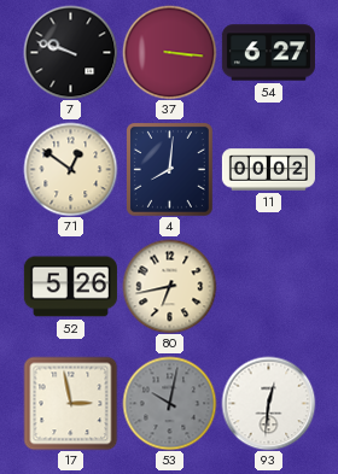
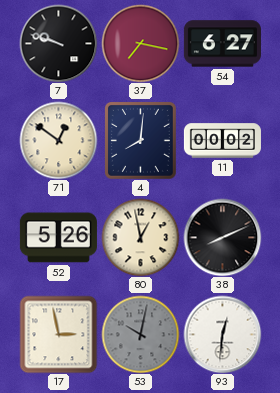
37: 3:16 -> 7:17 (140, 43)
80: 6:43 -> 12:58 (140, 237)
38: none -> 8:11 (222, 237)
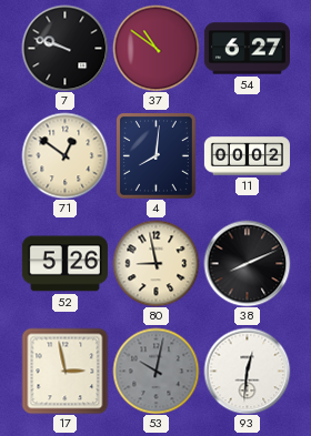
37: 7:17 -> 10:51 (155, 48)
80: 12:58 -> 8:58 (155, 263)
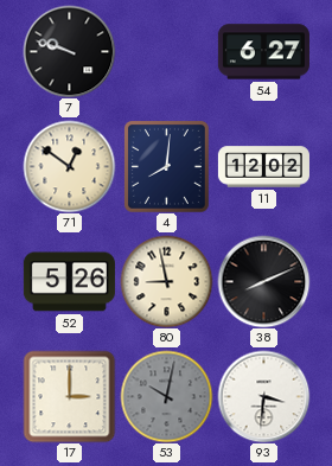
37: 10:51 -> none (155, 48)
11: 00:02 -> 12:02 (263, 167)
17: 2:58 -> 3:00 (69, 396)
93: 12:31 -> 3:31 (263, 396)
